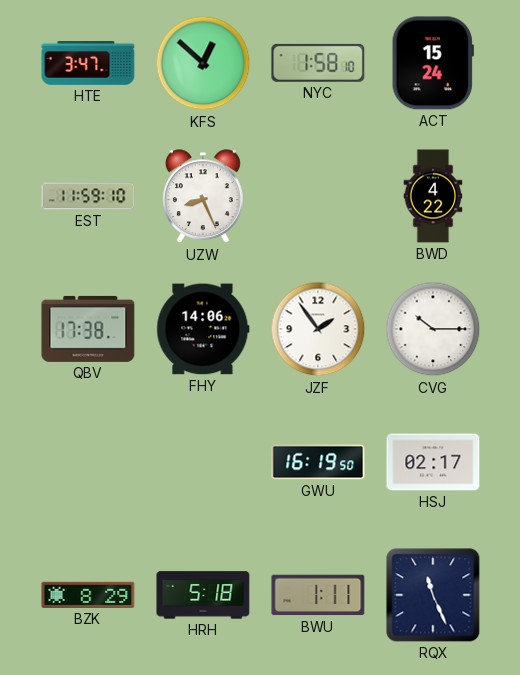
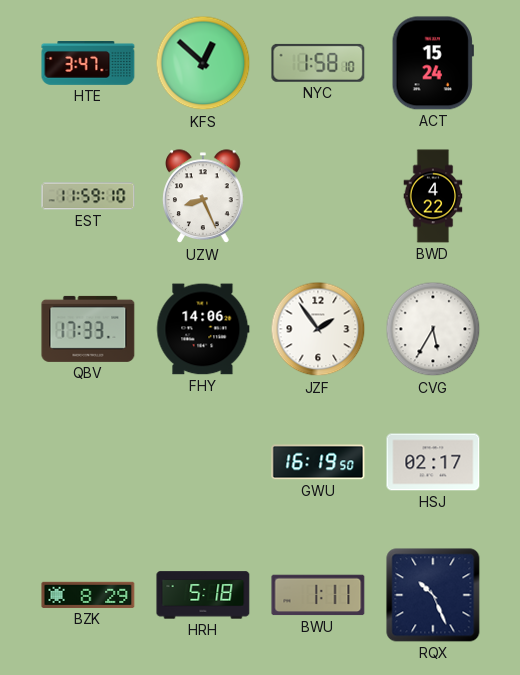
QBV: 17:38 -> 17:33 (88, 329)
CVG: 10:15 -> 5:35 (433, 329)
RQX: 11:26 -> 10:26 (433, 595)
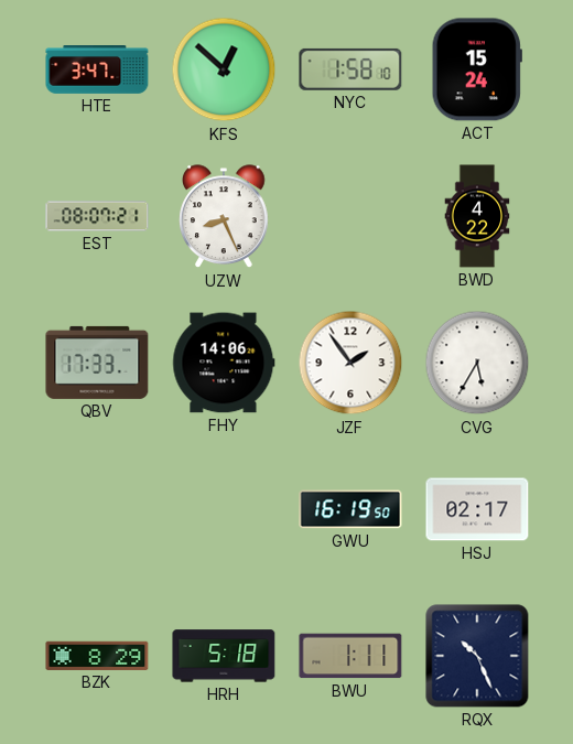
EST: 11:59 -> 08:07 (97, 216)
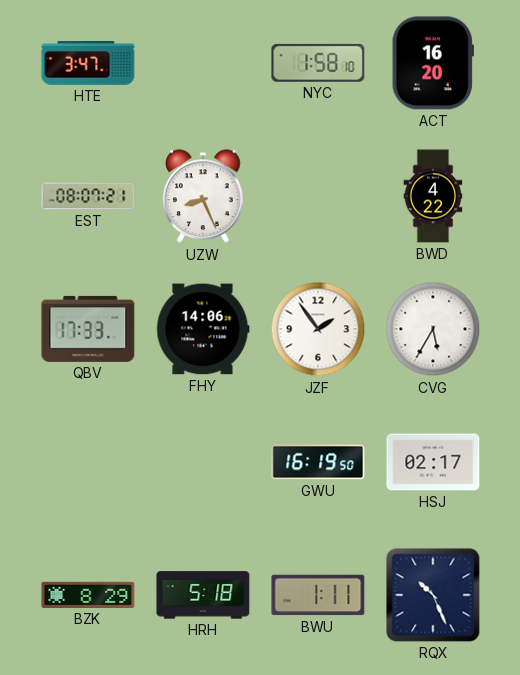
KFS: 12:52 -> none (224, 69)
ACT: 15:24 -> 16:20 (433, 63)
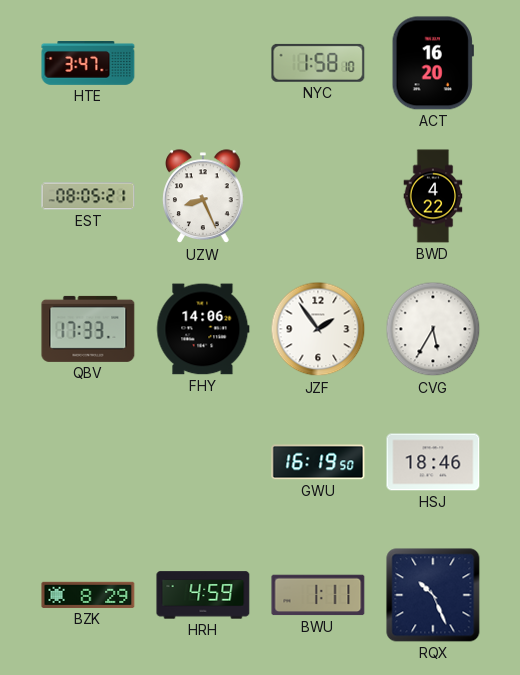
EST: 08:07 -> 08:05 (88, 196)
HSJ: 02:17 -> 18:46 (433, 462)
HRH: 5:18 -> 4:59 (203, 595)
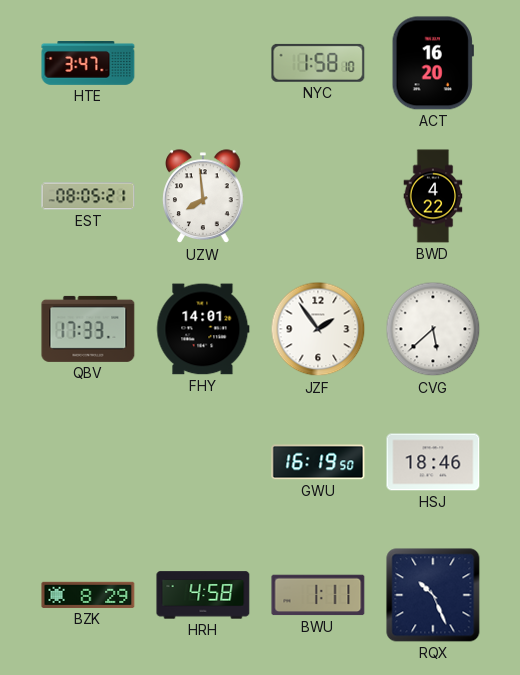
UZW: 8:26 -> 7:59 (204, 197)
FHY: 14:06 -> 14:01 (203, 329)
CVG: 5:35 -> 5:38 (433, 329)
HRH: 4:59 -> 4:58 (203, 595)
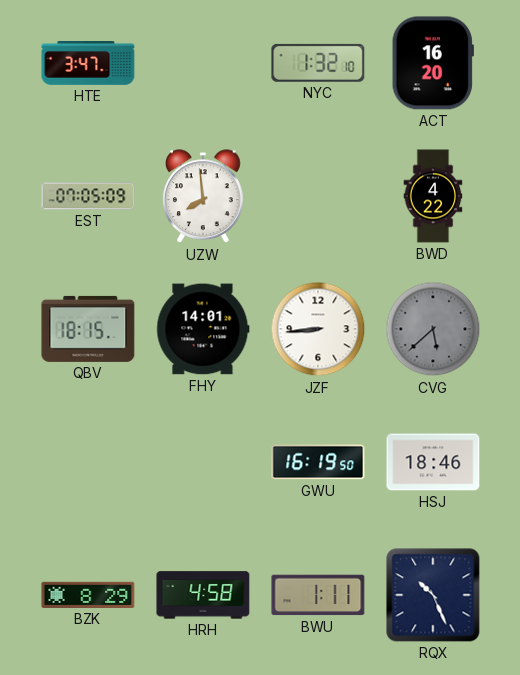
NYC: 1:58 -> 1:32 (318, 63)
EST: 08:05 -> 07:05 (88, 196)
QBV: 17:33 -> 18:15 (88, 329)
JZF: 1:54 -> 8:44 (318, 329)
CVG dial: white -> grey (433, 329)
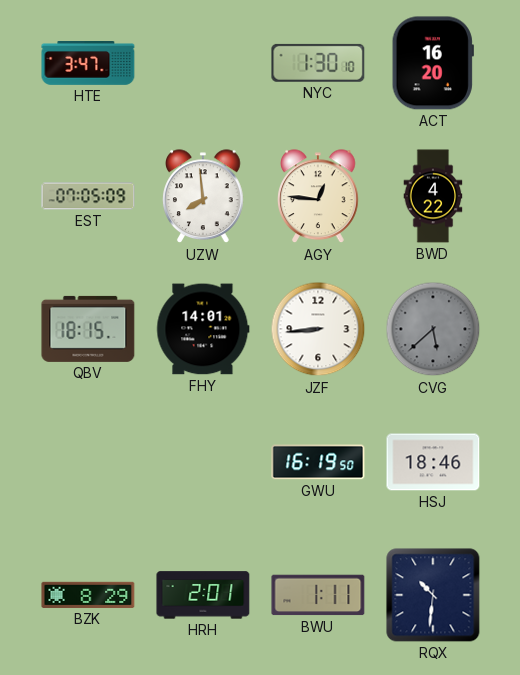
NYC: 1:32 -> 1:30 (318, 63)
AGY: none -> 12:46 (319, 197)
HRH: 4:58 -> 2:01 (203, 595)
RQX: 10:26 -> 10:31 (433, 595)
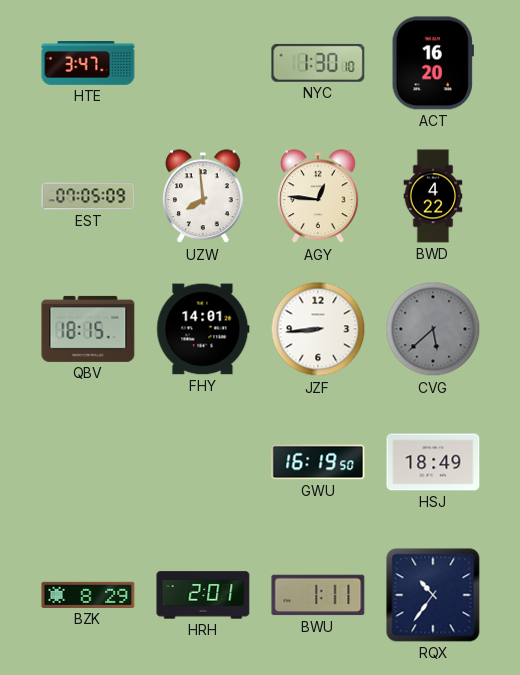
HSJ: 18:46 -> 18:49 (433, 462)
RQX: 10:31 -> 10:36 (433, 595)
